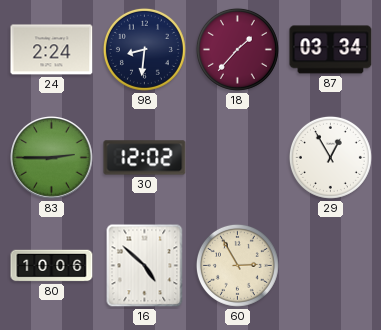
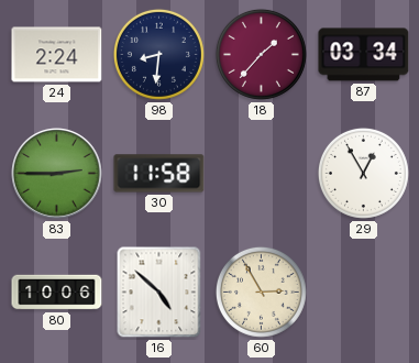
30: 12:02 -> 11:58 (159, 174)
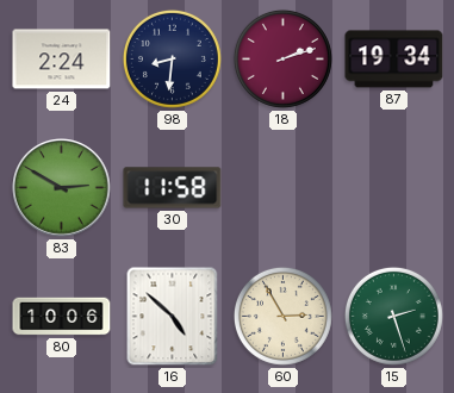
18: 1:37 -> 2:12 (282, 58)
87: 03:34 -> 19:34 (394, 60)
83: 2:45 -> 2:50 (62, 188)
29: 12:55 -> none (363, 173)
15: none -> 2:27 (393, 316)
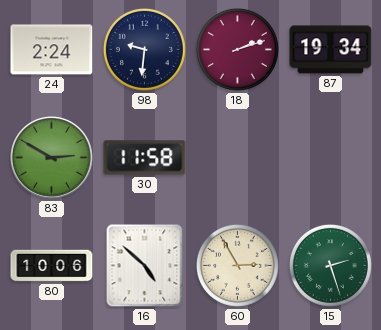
98: 8:31 -> 9:31 (144, 49)
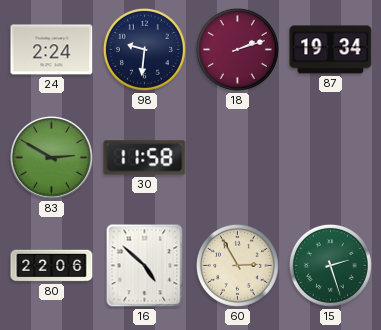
80: 10:06 -> 22:06 (52, 266)
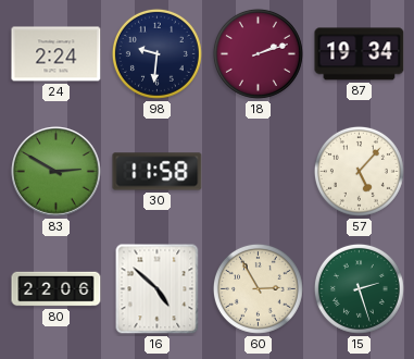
57: none -> 5:07 (359, 171)
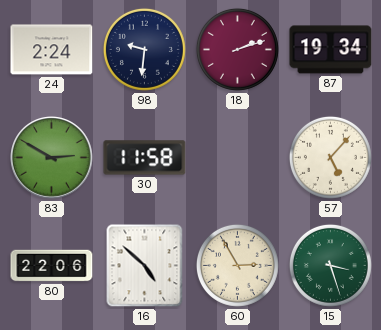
15: 2:27 -> 3:27 (330, 265)
